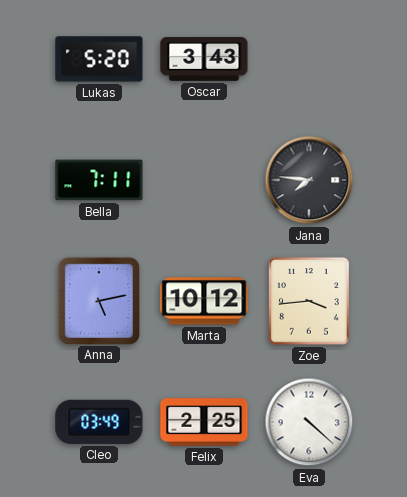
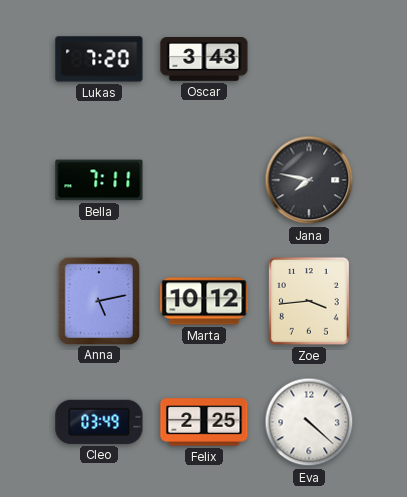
Lukas: 5:20 -> 7:20 (99, 59)
Jana: 7:46 -> 7:47 (309, 180)
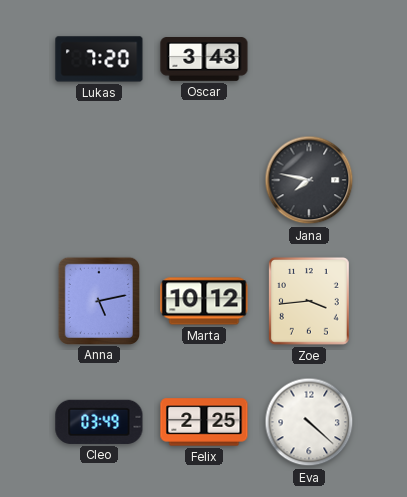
Bella: 7:11 -> none (99, 180)
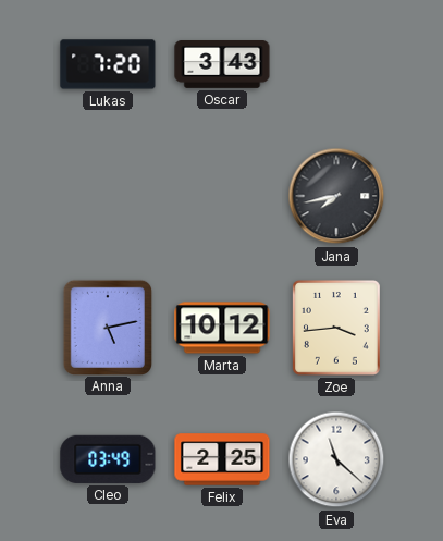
Jana: 7:47 -> 7:43 (336, 196)
Eva: 4:22 -> 11:22 (336, 459)
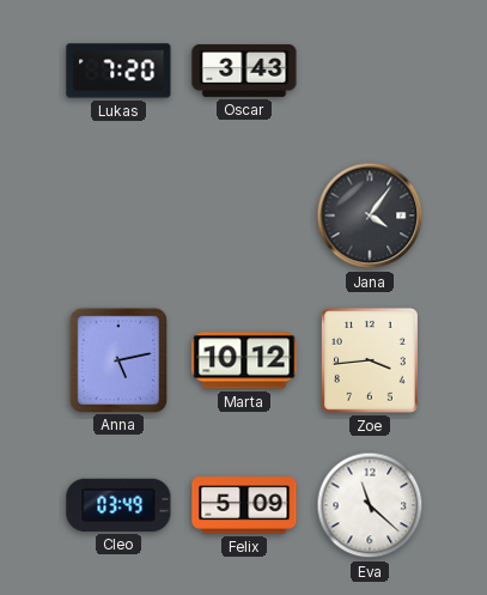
Jana: 7:43 -> 4:06 (370, 215)
Felix: 2:25 -> 5:09 (244, 505)
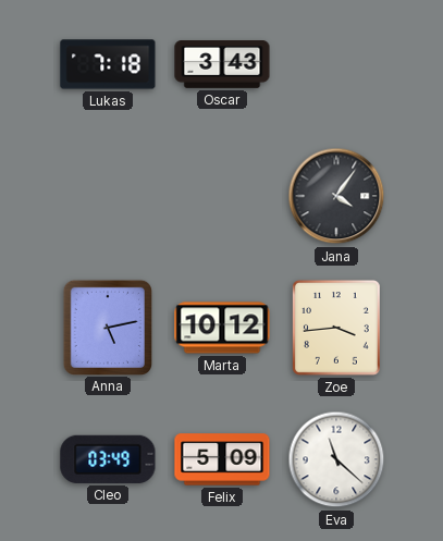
Lukas: 7:20 -> 7:18 (108, 64)
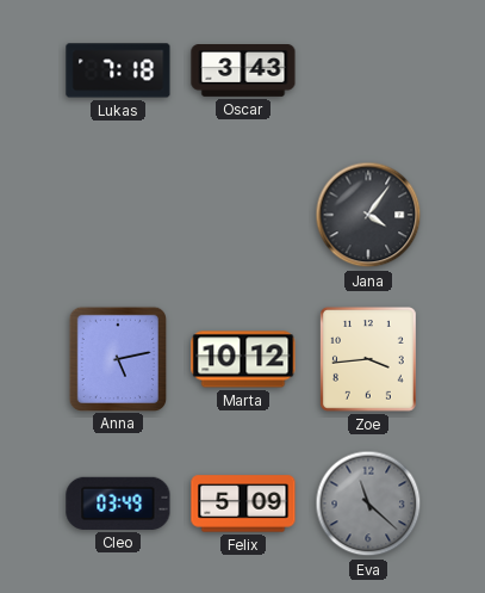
Eva dial: white -> grey (368, 504)
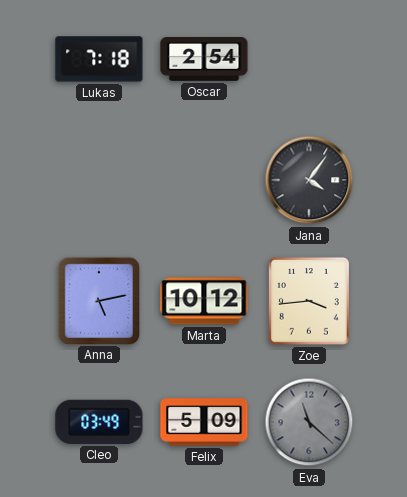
Oscar: 3:43 -> 2:54 (204, 60)
